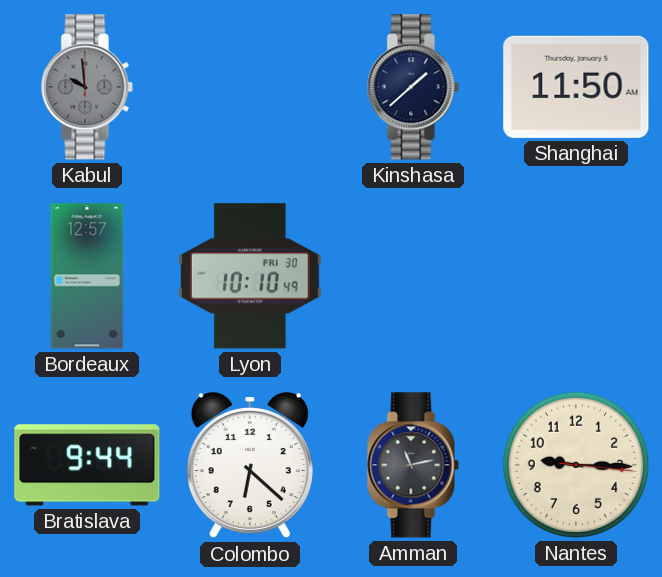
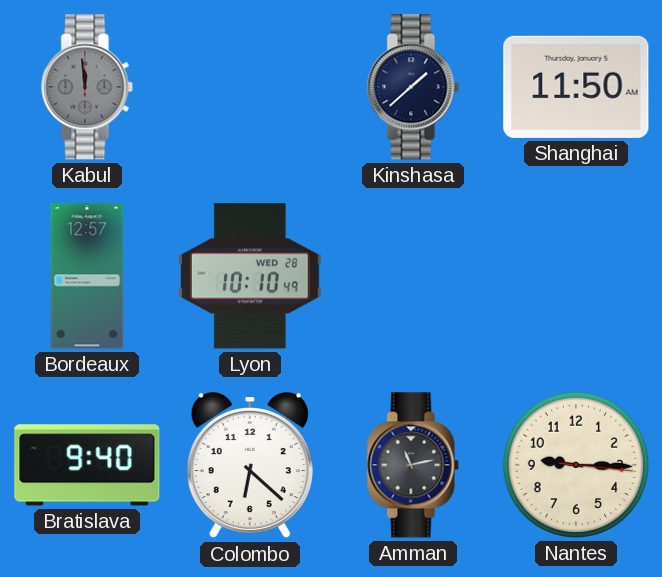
Kabul: 9:59 -> 11:59 (87, 87)
Lyon date: FRI 30 -> WED 28 (250, 276)
Bratislava: 9:44 -> 9:40 (87, 465)
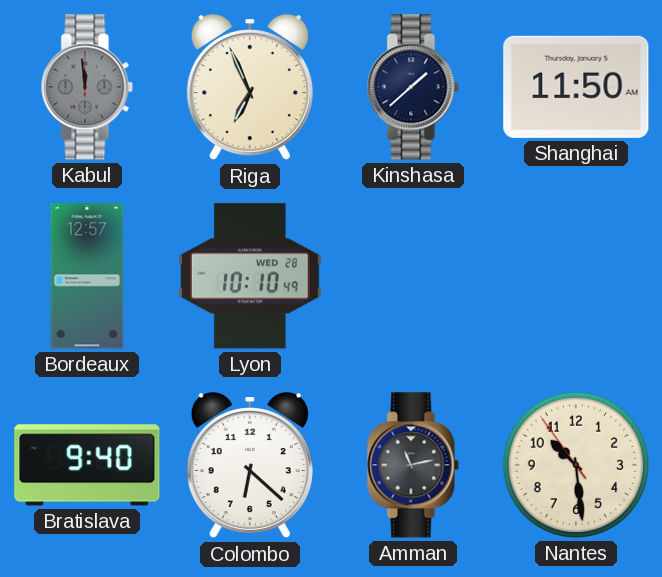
Riga: none -> 6:56 (250, 88)
Nantes: 9:15 -> 10:28 (576, 465)
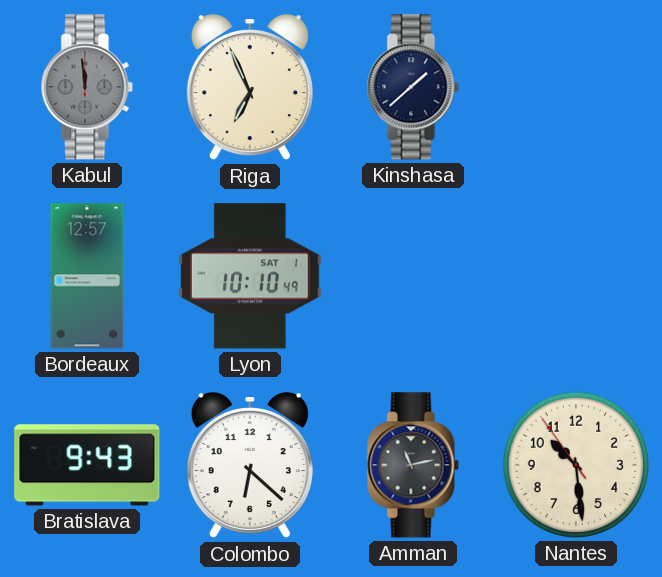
Shanghai: 11:50 -> none (576, 87)
Lyon date: WED 28 -> SAT 1 (250, 276)
Bratislava: 9:40 -> 9:43 (87, 465)
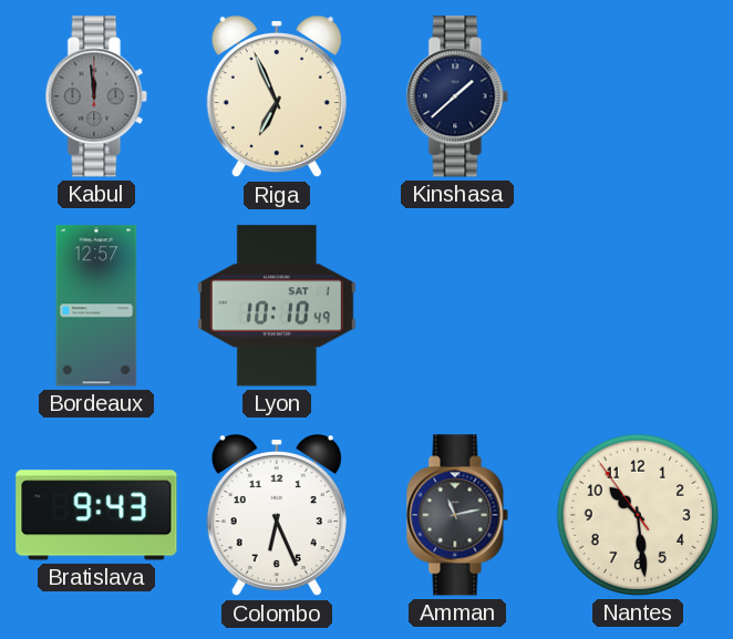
Colombo: 6:22 -> 6:26 (277, 516)
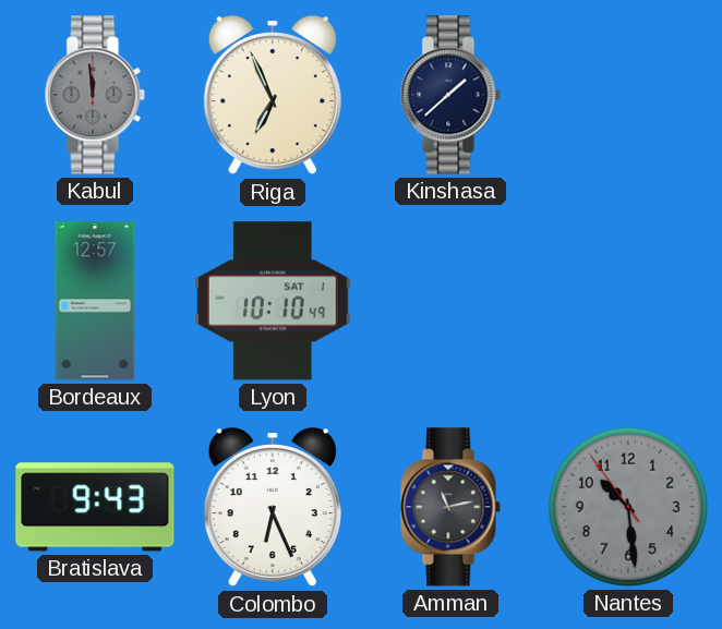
Nantes dial: cream -> grey (628, 507)
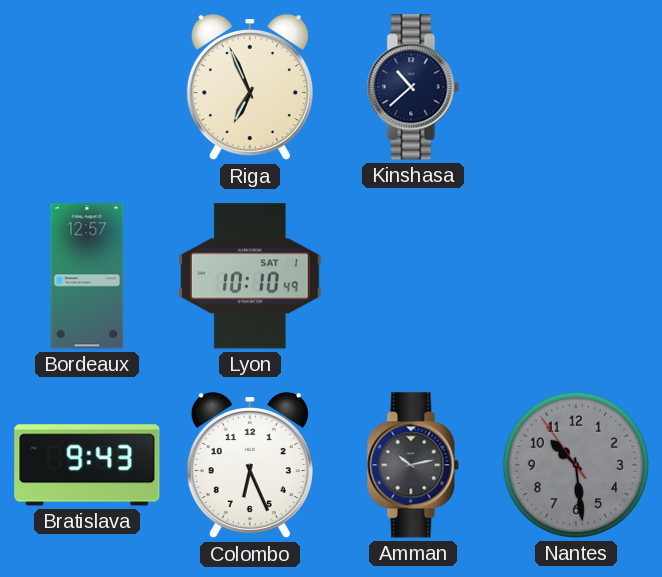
Kabul: 11:59 -> none (95, 95)
Kinshasa: 1:38 -> 10:38 (413, 87)
Amman: 11:13 -> 10:13 (413, 465)
